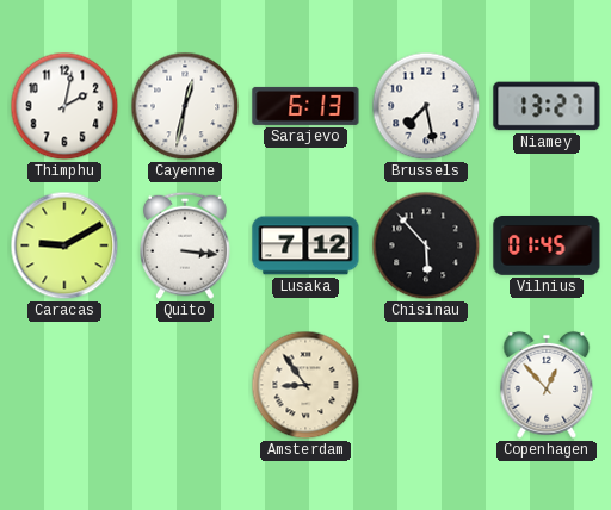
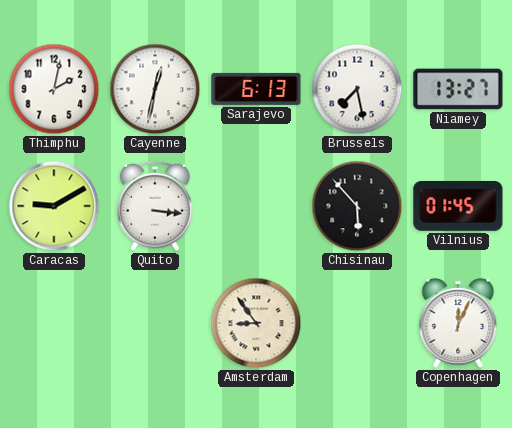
Lusaka: 7:12 -> none (305, 245)
Copenhagen: 12:53 -> 12:04 (458, 323)
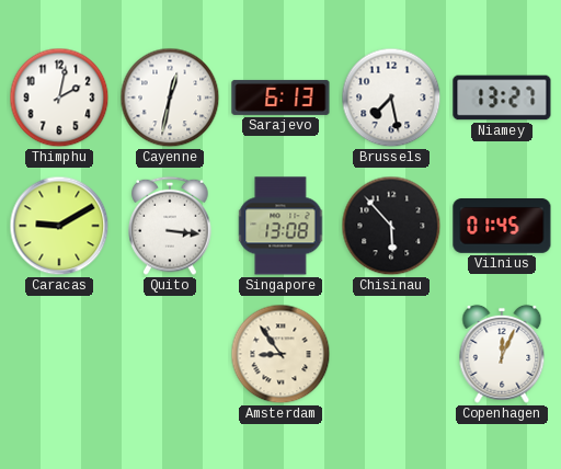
Singapore: none -> 13:08 (280, 226)
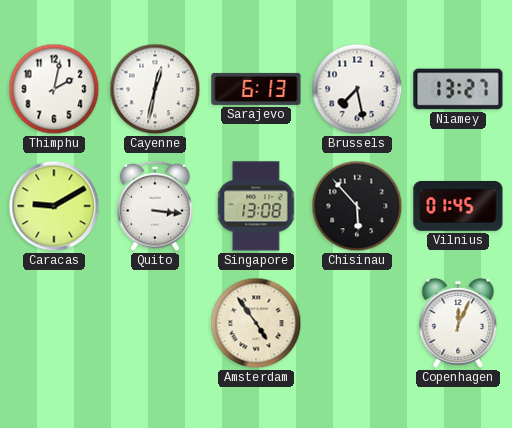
Amsterdam: 8:54 -> 4:54 (256, 323)
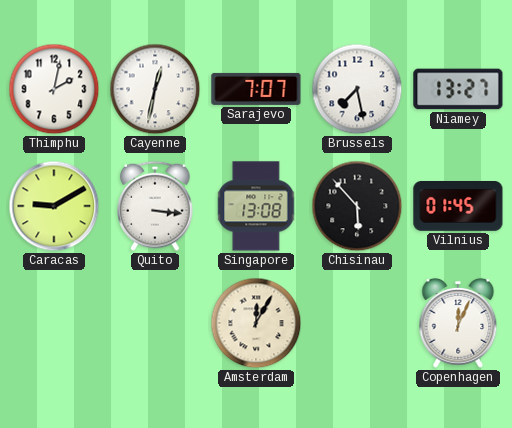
Sarajevo: 6:13 -> 7:07 (256, 89)
Amsterdam: 4:54 -> 12:05 (256, 323)
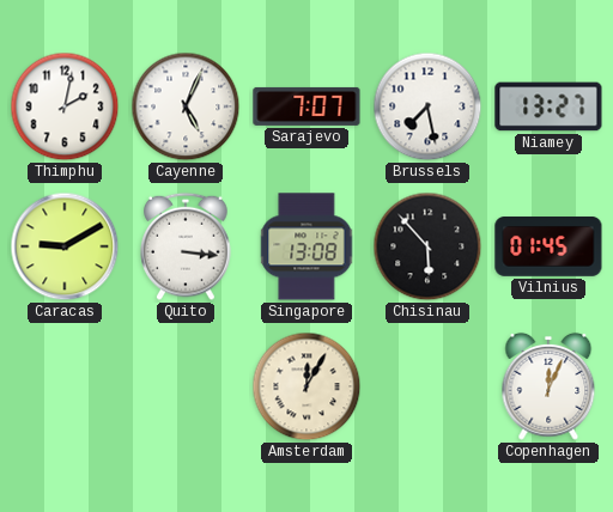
Cayenne: 12:32 -> 5:04 (186, 106)
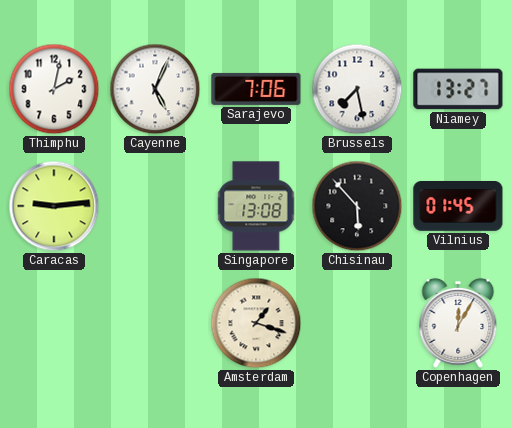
Sarajevo: 7:07 -> 7:06 (256, 89)
Caracas: 9:10 -> 9:14 (54, 206)
Quito: 3:16 -> none (186, 246)
Amsterdam: 12:05 -> 1:18 (256, 323)
Copenhagen: 12:04 -> 12:05 (458, 323)
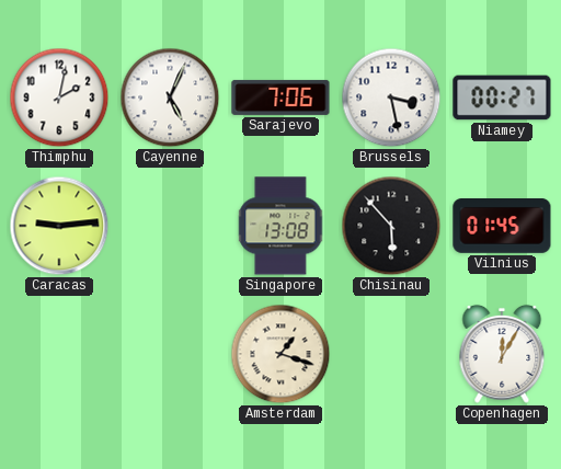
Brussels: 7:28 -> 3:28 (391, 98)
Niamey: 13:27 -> 00:27 (502, 98)
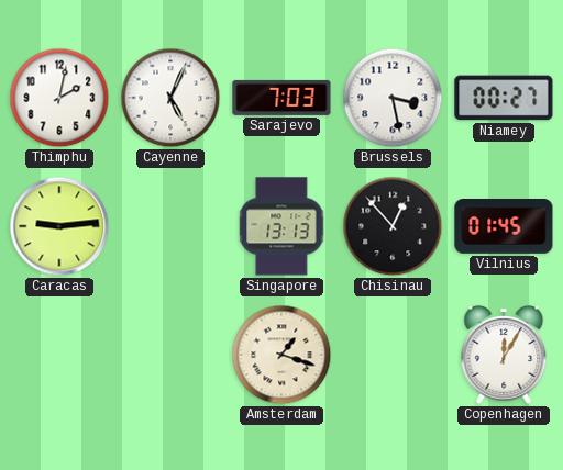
Sarajevo: 7:06 -> 7:03 (281, 98)
Singapore: 13:08 -> 13:13 (281, 226)
Chisinau: 5:53 -> 12:53 (393, 226)
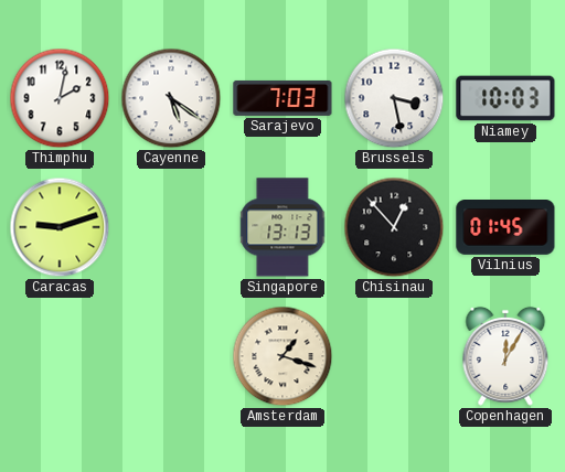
Cayenne: 5:04 -> 5:21 (171, 98)
Niamey: 00:27 -> 10:03 (505, 98)
Caracas: 9:14 -> 9:12 (60, 227)
